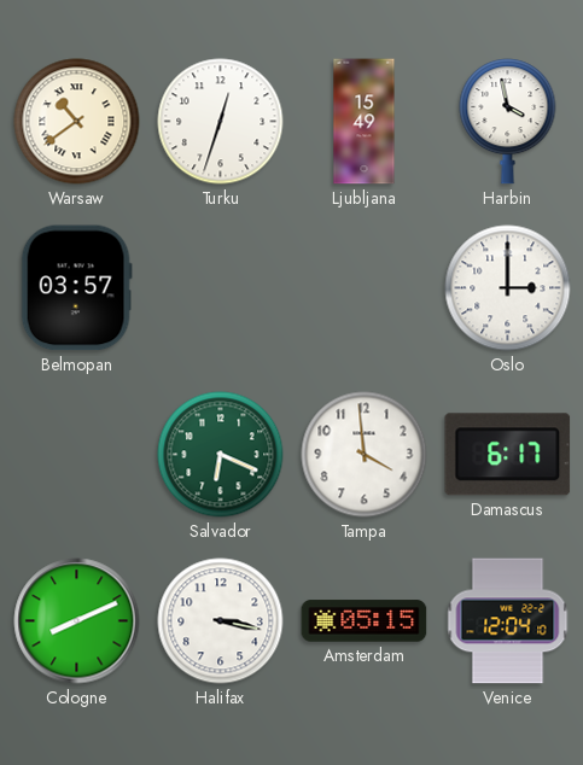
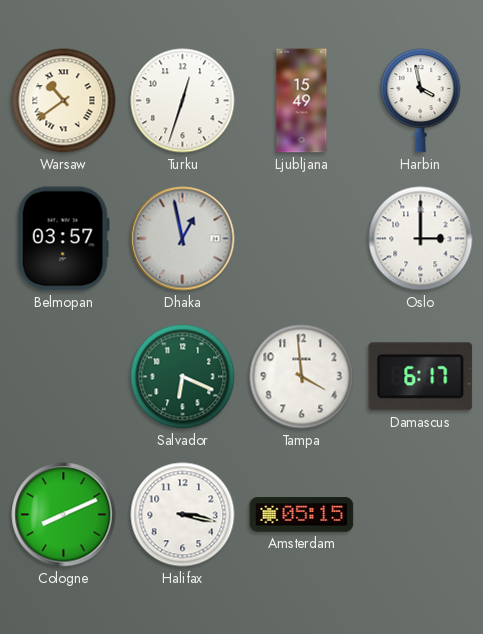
Dhaka: none -> 12:58 (183, 239)
Venice: 12:04 -> none (508, 621)
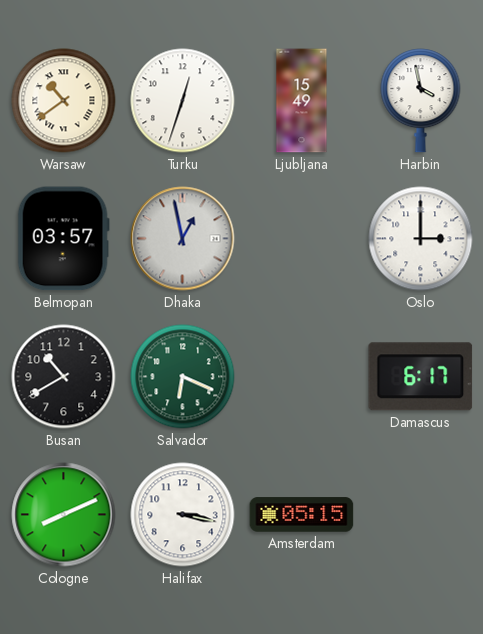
Busan: none -> 10:40 (64, 377)
Tampa: 3:59 -> none (302, 377)
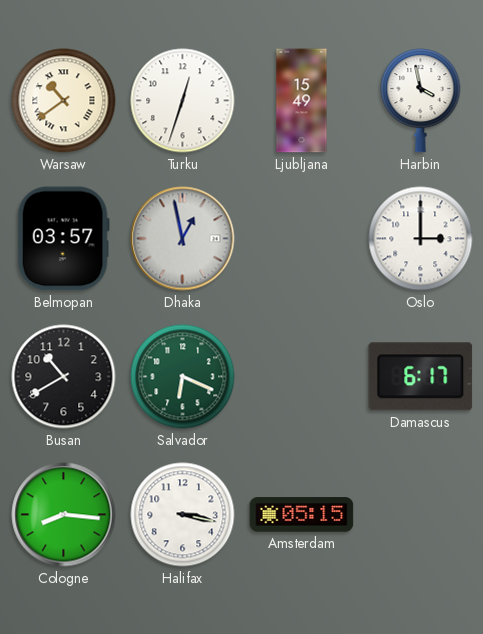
Cologne: 8:11 -> 8:16 (64, 515)
